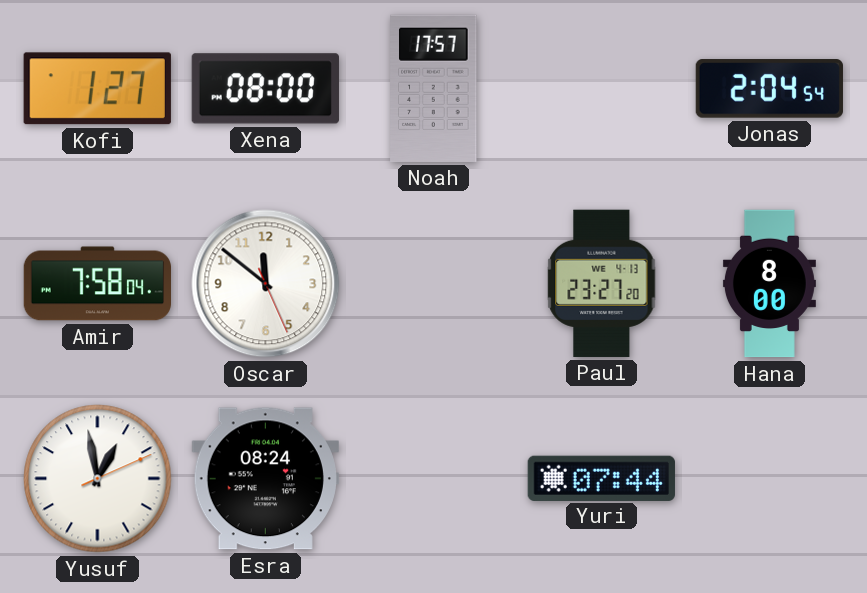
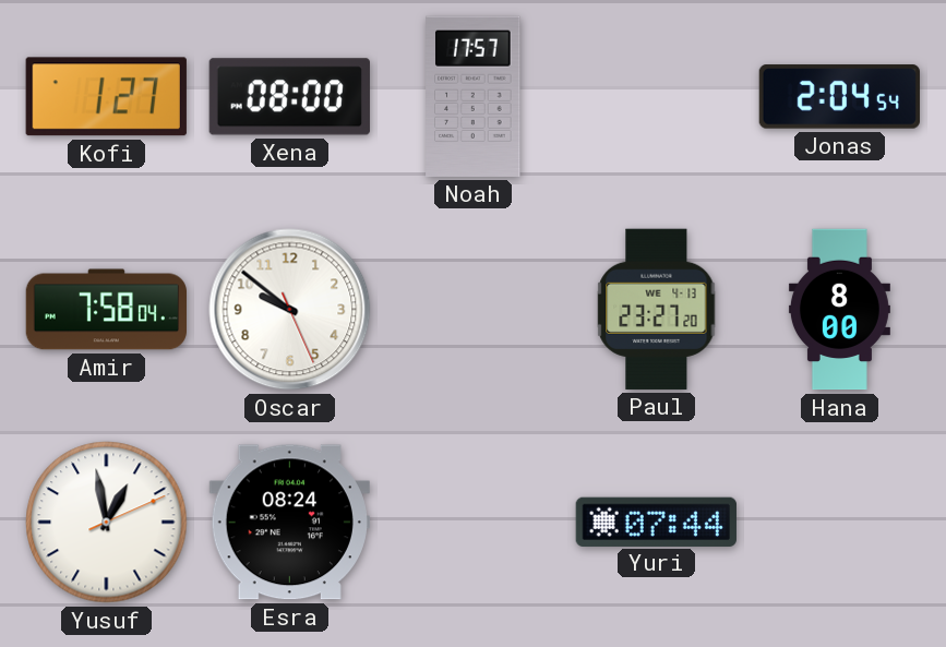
Oscar: 11:51 -> 9:51 (290, 310)
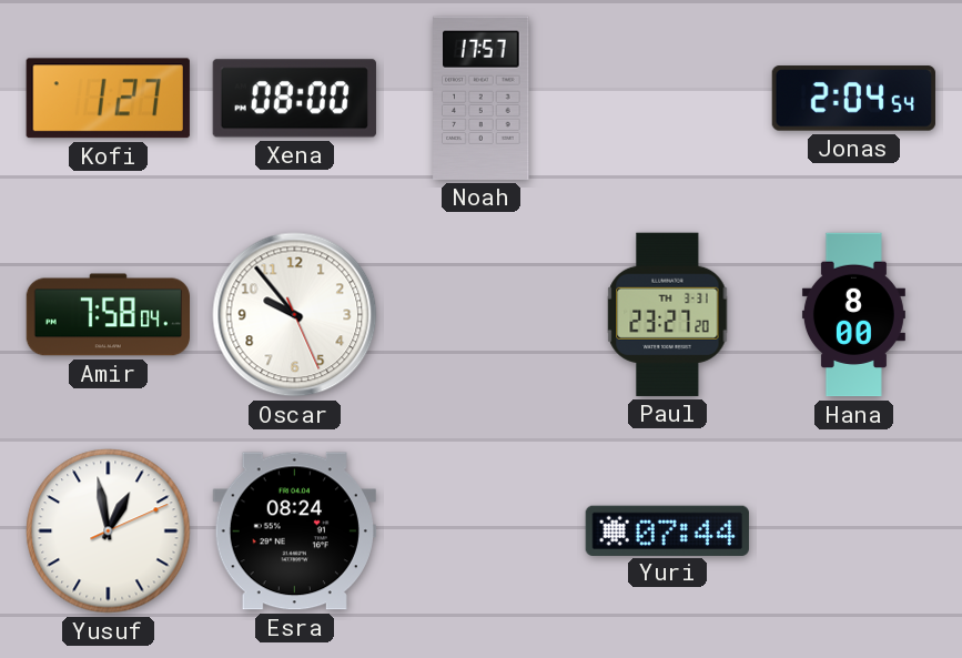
Oscar: 9:51 -> 9:53 (295, 315)
Paul date: WE 4-13 -> TH 3-31 (668, 314)
